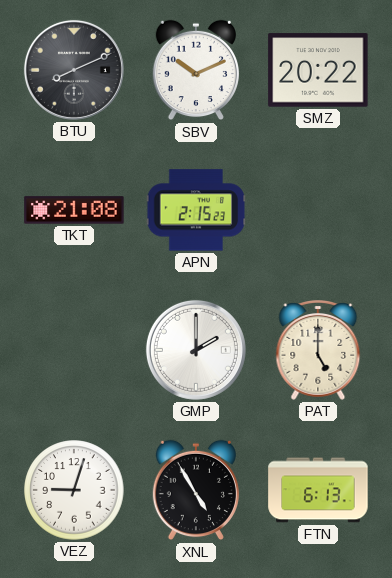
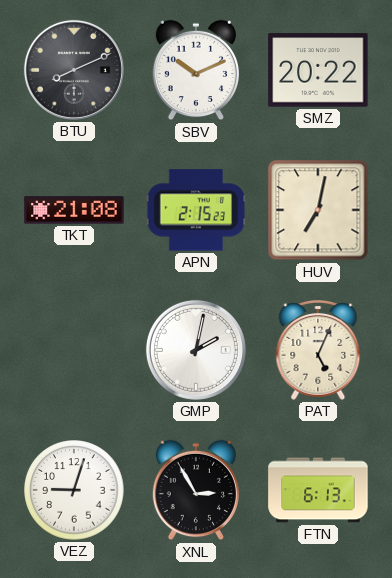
HUV: none -> 7:02 (318, 210)
GMP: 2:00 -> 2:02 (196, 350)
PAT: 5:00 -> 5:04 (318, 351)
XNL: 4:55 -> 2:55 (196, 490)
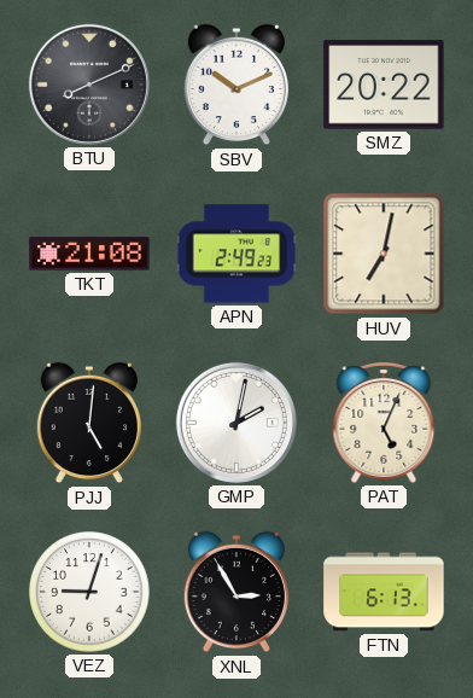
APN: 2:15 -> 2:49 (237, 254)
PJJ: none -> 5:01 (89, 423)
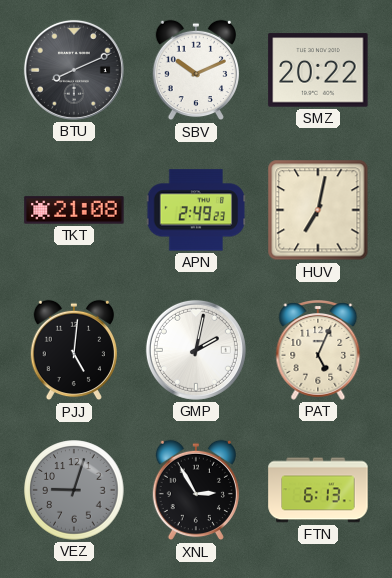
VEZ dial: white -> grey (74, 490)
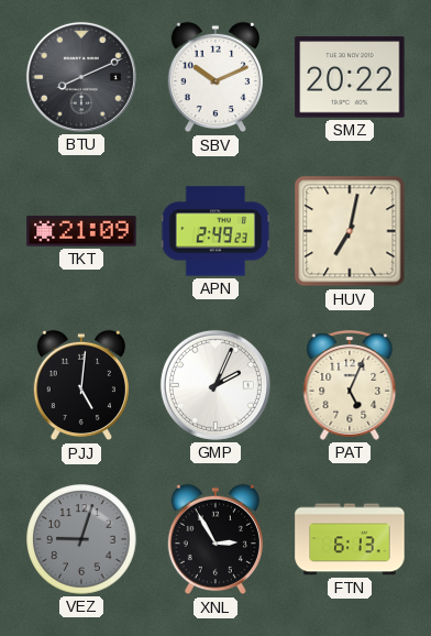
TKT: 21:08 -> 21:09 (81, 231)
GMP: 2:02 -> 2:04 (215, 385)
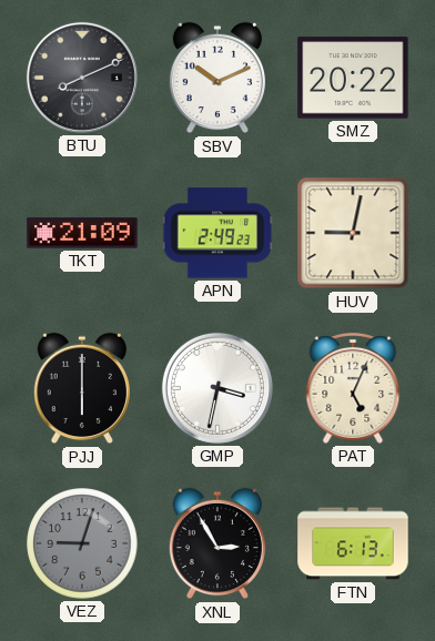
HUV: 7:02 -> 9:02 (353, 233)
PJJ: 5:01 -> 6:00 (82, 388)
GMP: 2:04 -> 3:32 (217, 388)
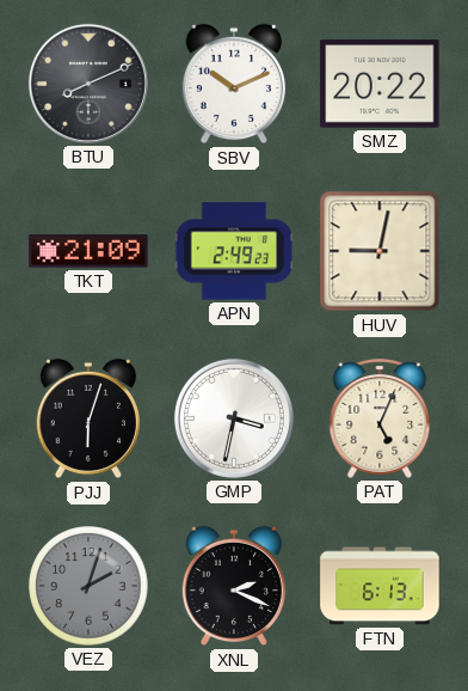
PJJ: 6:00 -> 6:03 (88, 418)
VEZ: 9:03 -> 2:03 (88, 586)
XNL: 2:55 -> 2:19 (234, 586)
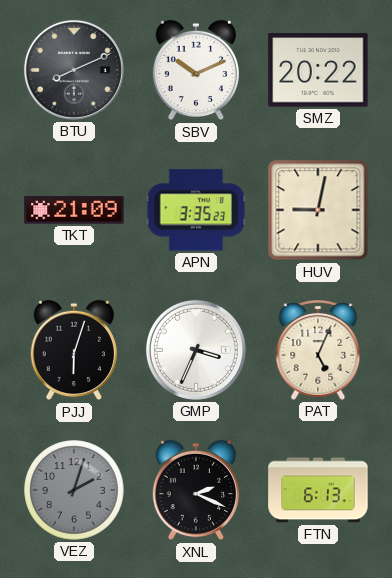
APN: 2:49 -> 3:35 (196, 210)
GMP: 3:32 -> 3:34 (196, 350)
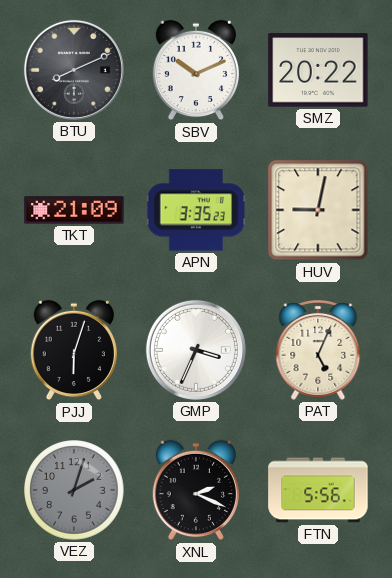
FTN: 6:13 -> 5:56 (318, 490)
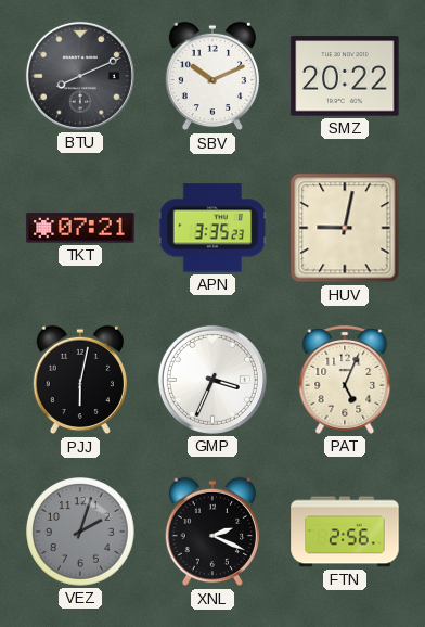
TKT: 21:09 -> 07:21 (80, 228)
PJJ: 6:03 -> 6:02 (80, 380)
FTN: 5:56 -> 2:56 (345, 532)
